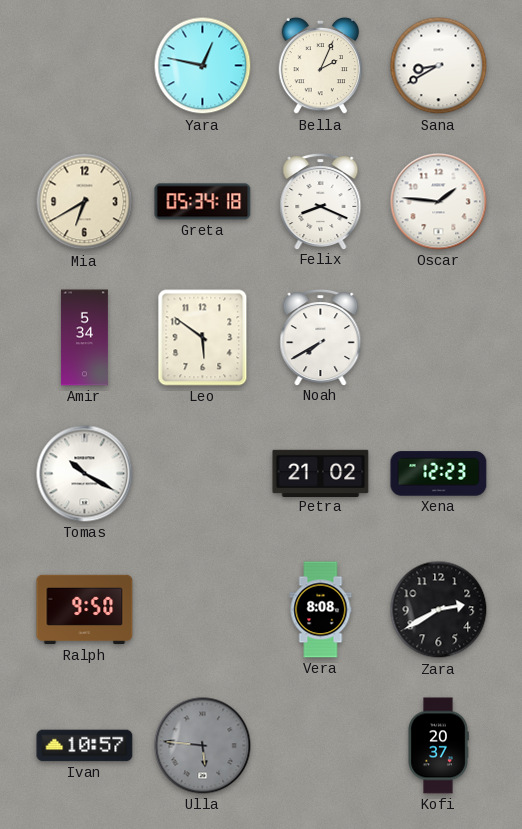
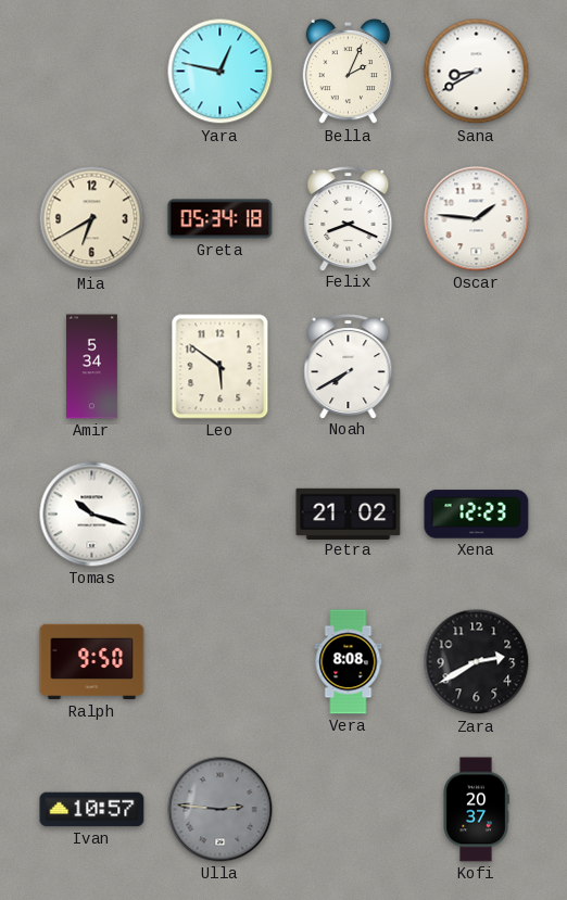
Tomas: 10:20 -> 10:18 (92, 515)
Ulla: 5:46 -> 2:46 (220, 810)
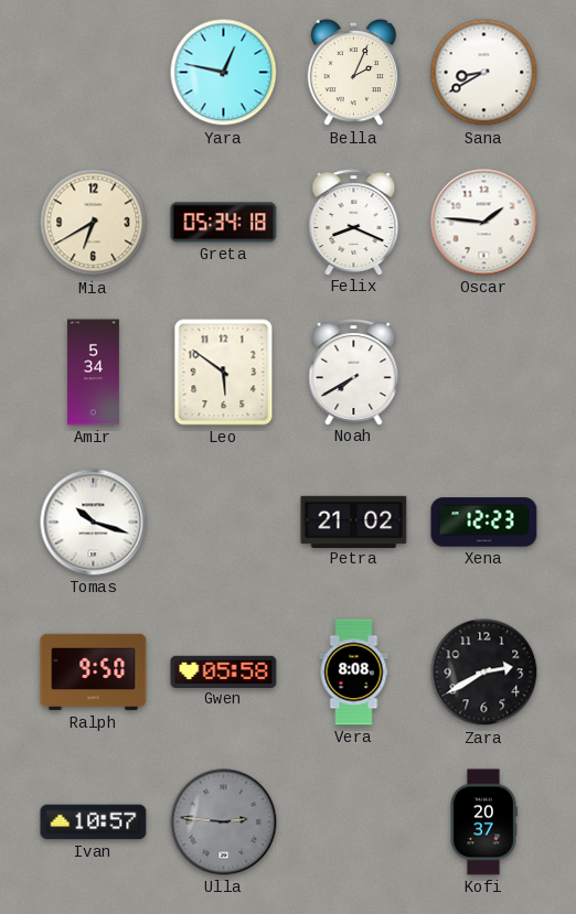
Gwen: none -> 05:58 (224, 671)
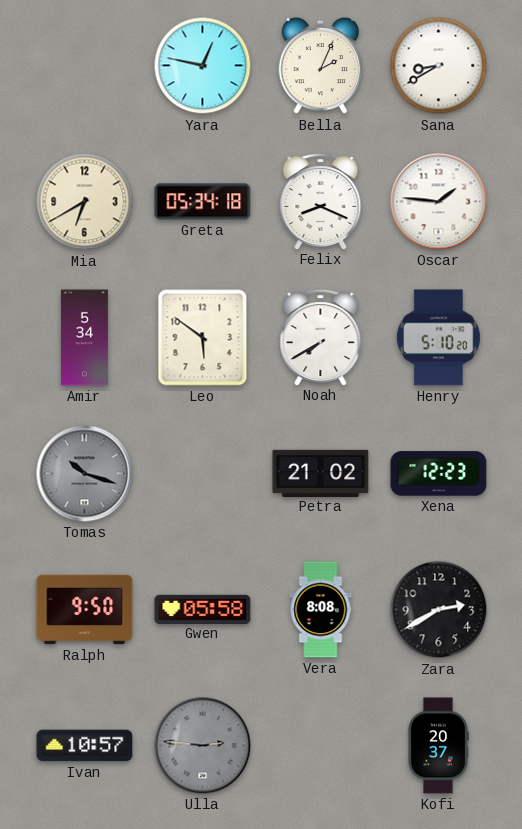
Henry: none -> 5:10 (438, 338)
Tomas dial: white -> grey (85, 474)
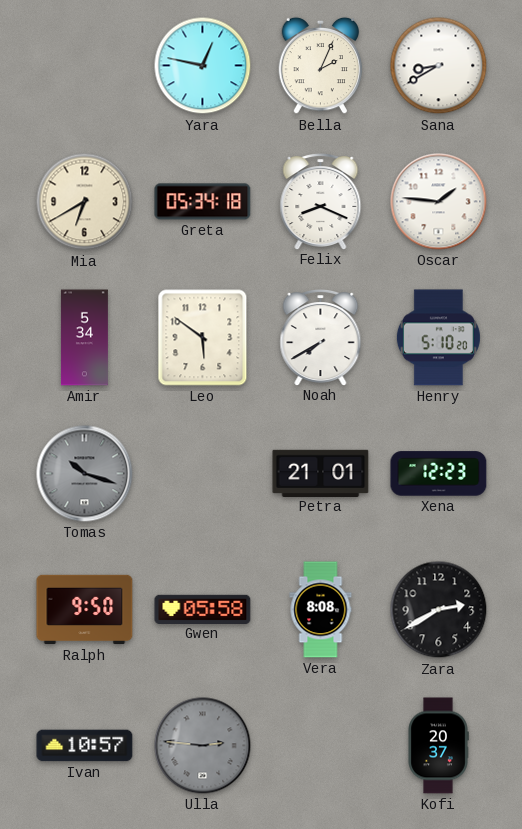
Petra: 21:02 -> 21:01 (321, 473)
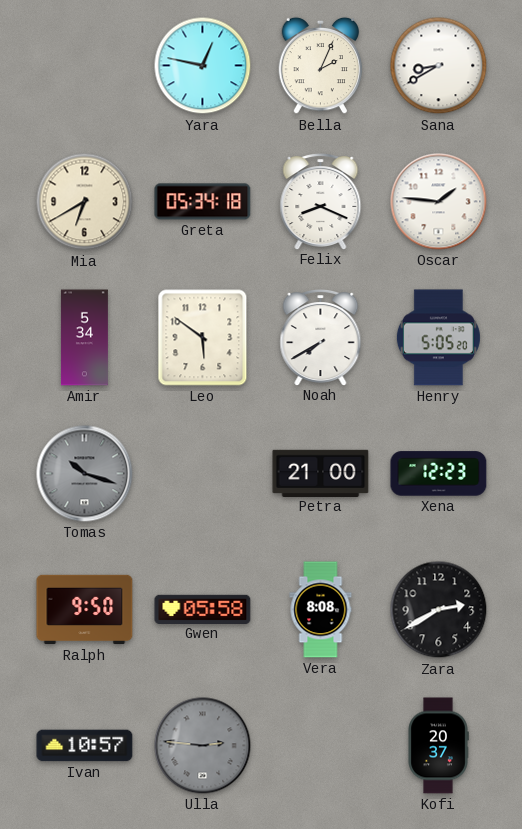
Henry: 5:10 -> 5:05 (438, 338)
Petra: 21:01 -> 21:00 (321, 473)
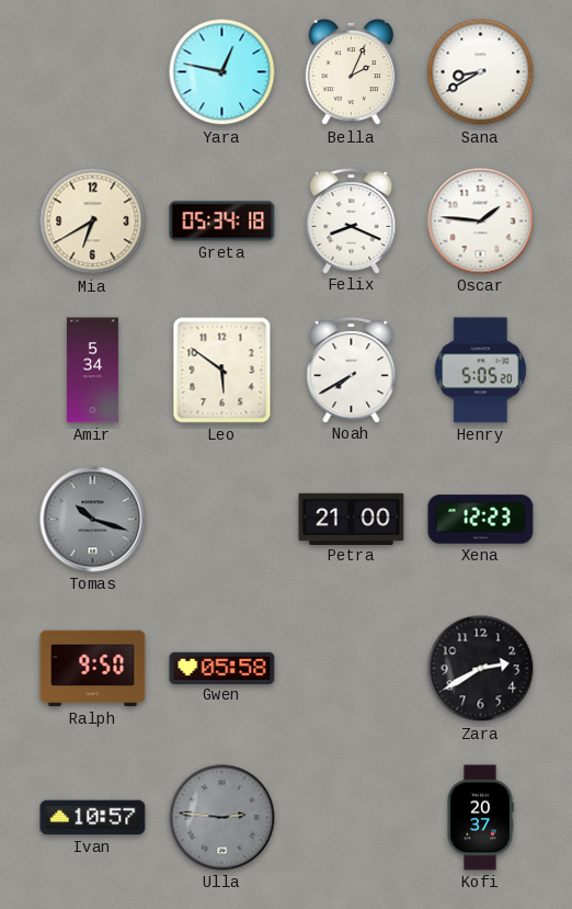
Vera: 8:08 -> none (321, 610)
